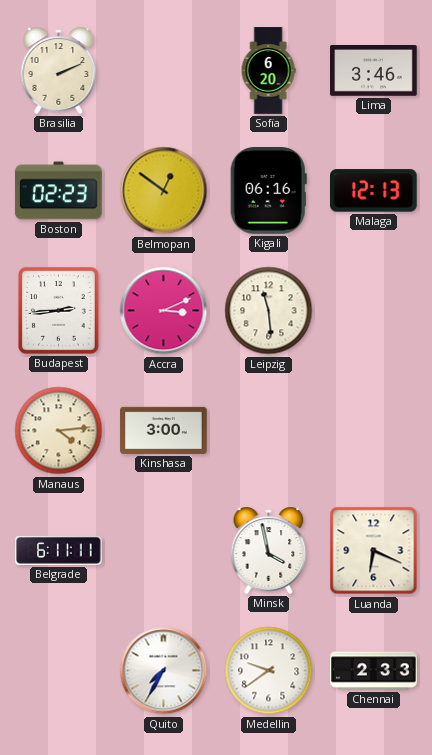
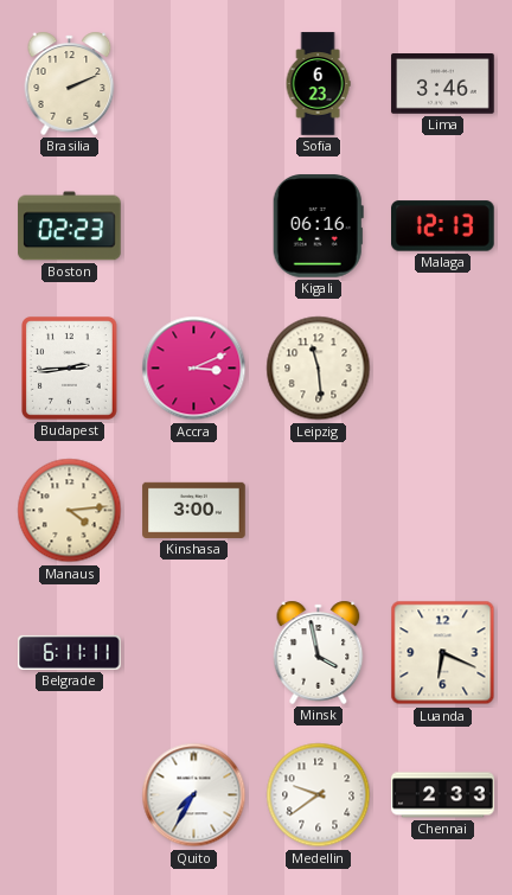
Sofia: 6:20 -> 6:23 (318, 84)
Belmopan: 12:51 -> none (164, 191)
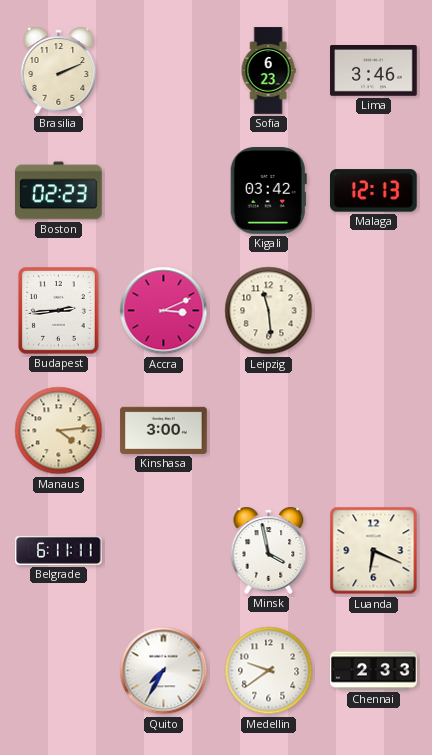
Kigali: 06:16 -> 03:42 (268, 191)
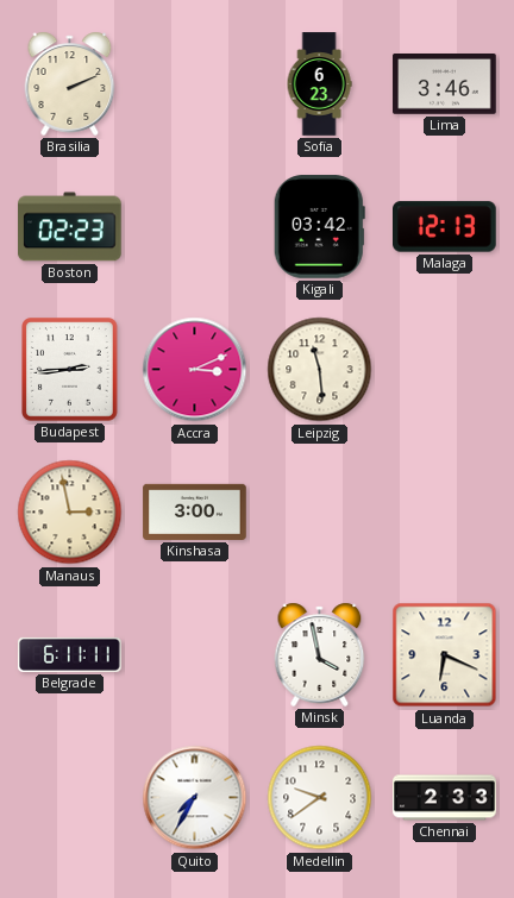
Manaus: 4:14 -> 2:58 (70, 513)
